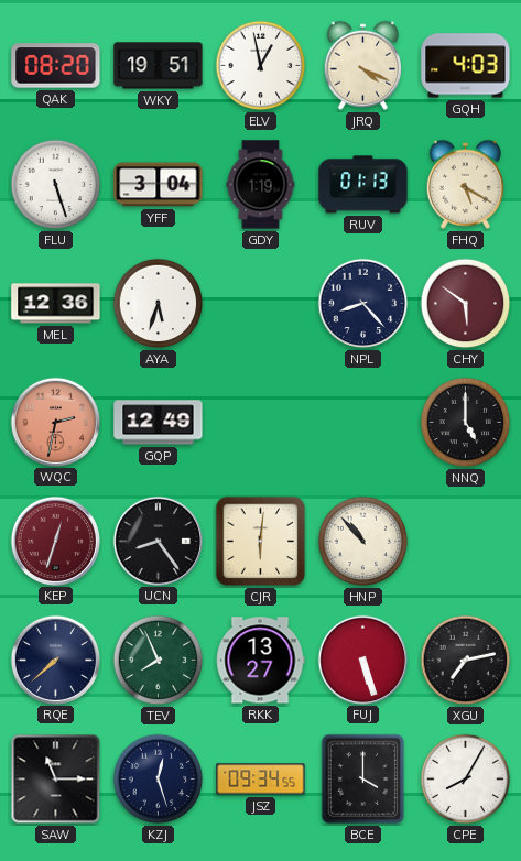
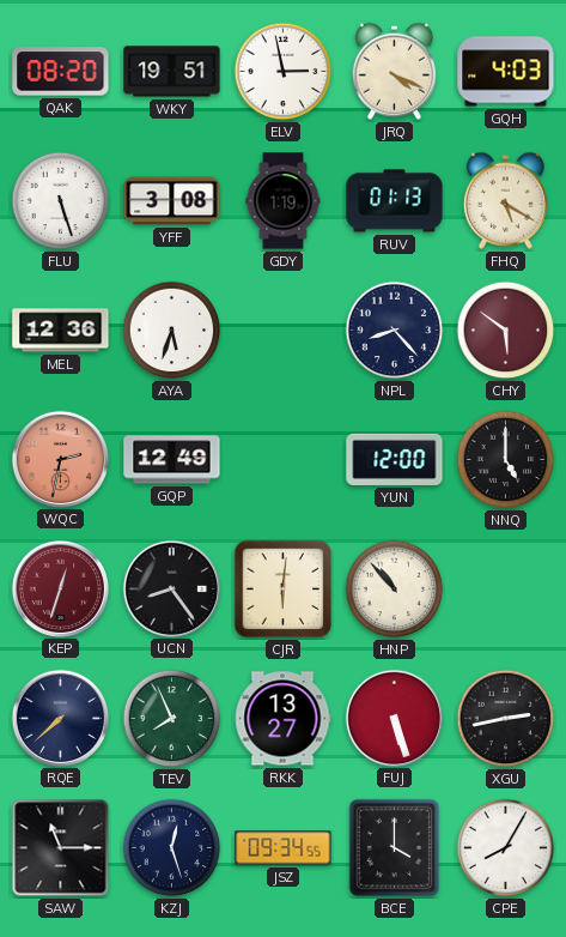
ELV: 12:58 -> 2:58 (284, 72)
YFF: 3:04 -> 3:08 (172, 201)
YUN: none -> 12:00 (395, 459)
XGU: 7:13 -> 2:43 (506, 719)
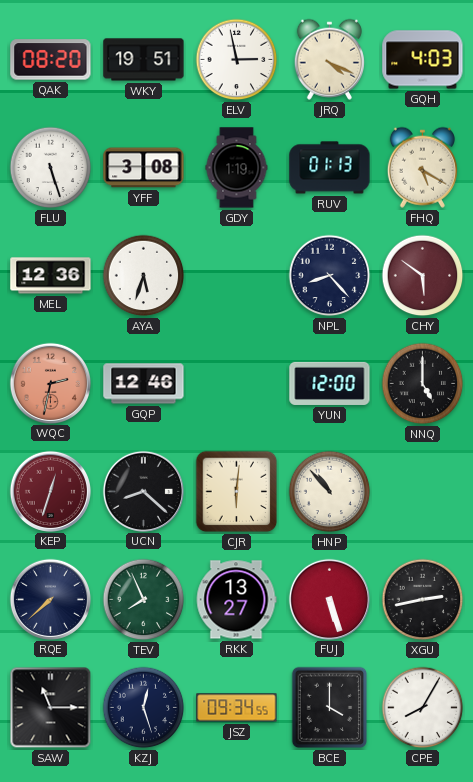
GQP: 12:49 -> 12:46 (144, 384)
UCN: 8:24 -> 8:22 (143, 491)
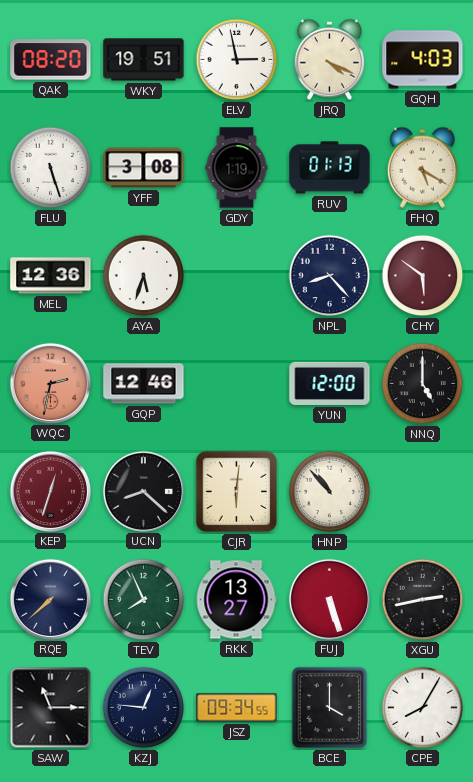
KZJ: 12:27 -> 12:46 (144, 708)
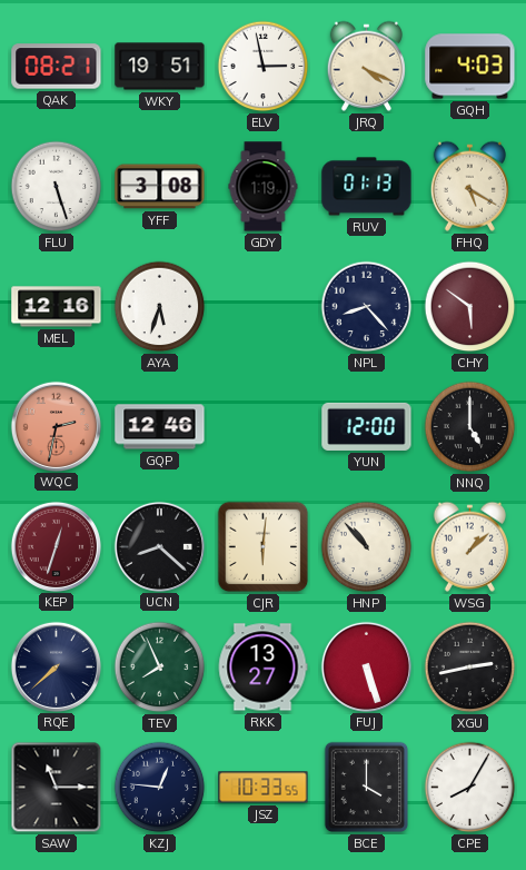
QAK: 08:20 -> 08:21 (57, 67)
MEL: 12:36 -> 12:16 (57, 307)
WSG: none -> 1:08 (469, 546)
JSZ: 09:34 -> 10:33 (264, 788)
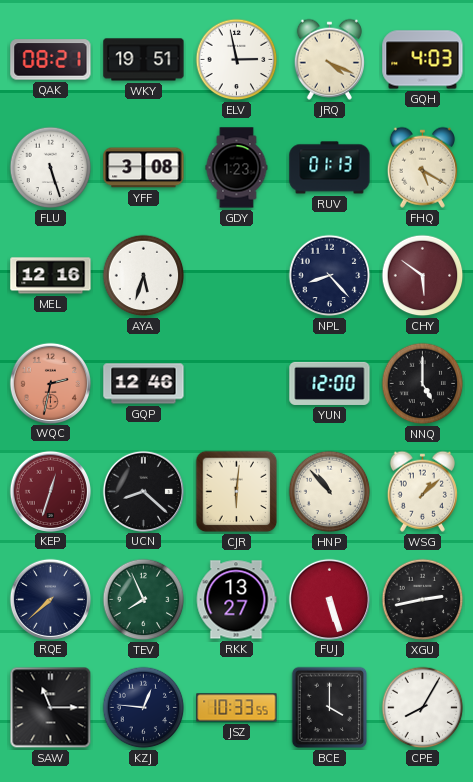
GDY: 1:19 -> 1:23 (237, 168)
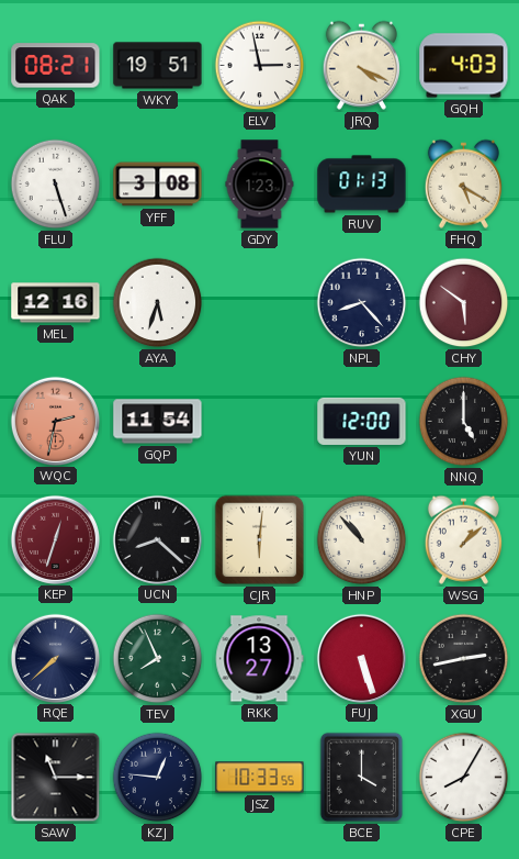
GQP: 12:46 -> 11:54 (158, 422)
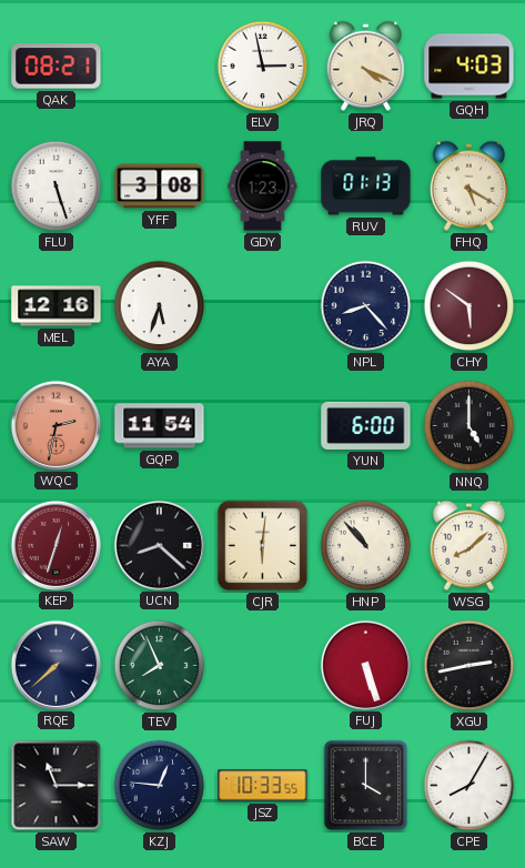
WKY: 19:51 -> none (158, 66)
YUN: 12:00 -> 6:00 (366, 425)
WSG: 1:08 -> 8:08 (468, 545)
RKK: 13:27 -> none (259, 659)
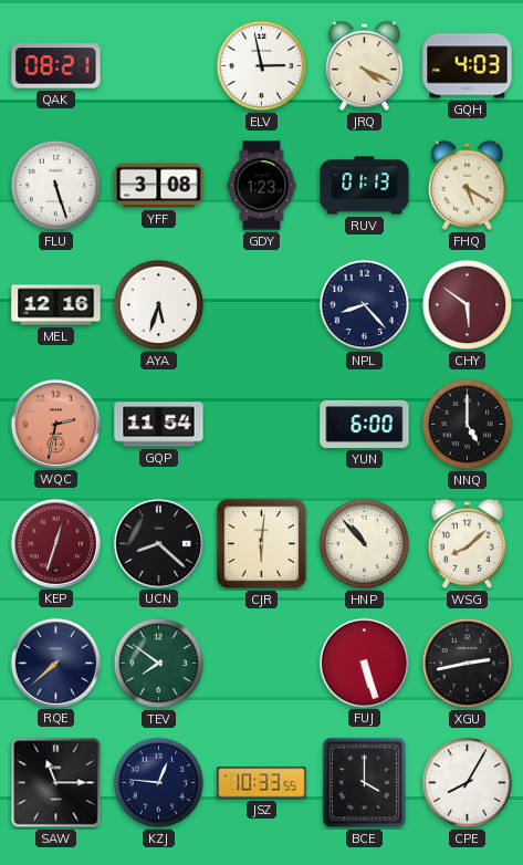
TEV: 7:56 -> 7:51 (159, 664)
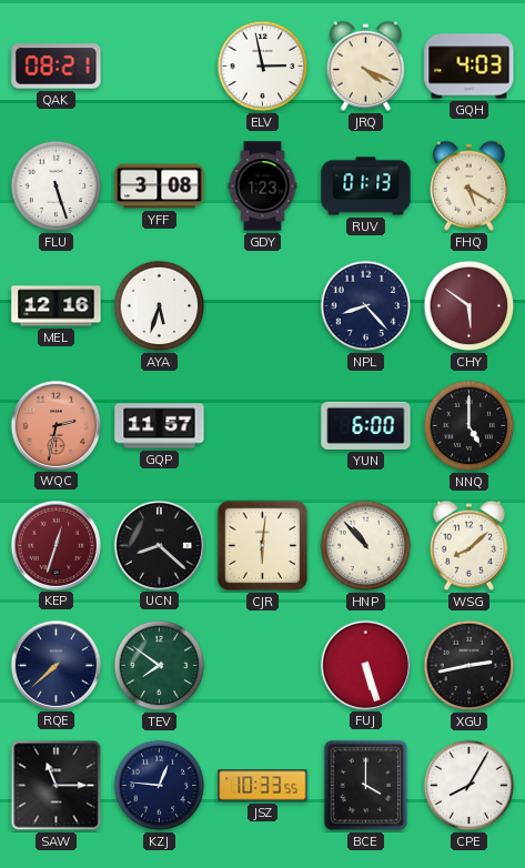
GQP: 11:54 -> 11:57 (160, 426)
